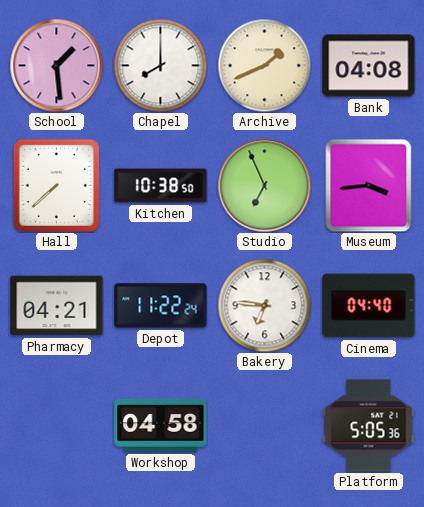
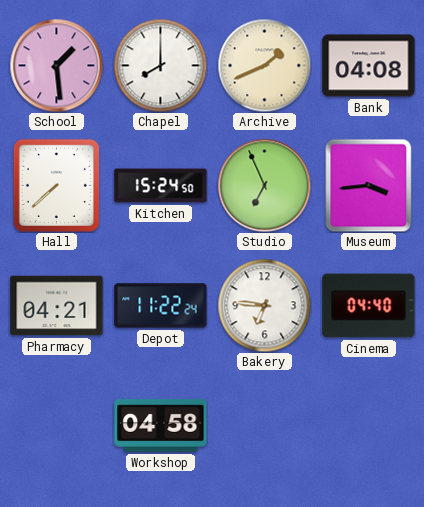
Kitchen: 10:38 -> 15:24 (161, 186)
Platform: 5:05 -> none (369, 426)
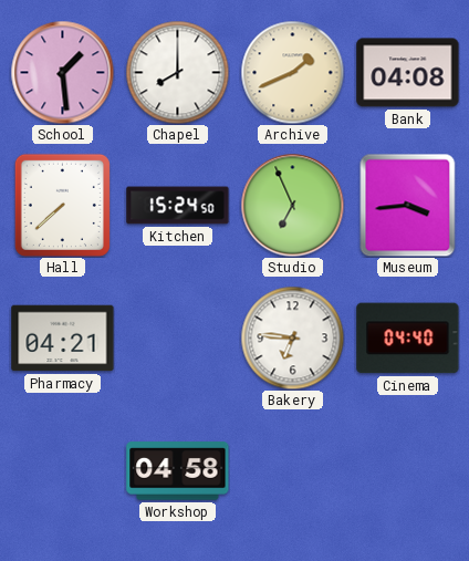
Depot: 11:22 -> none (161, 306)
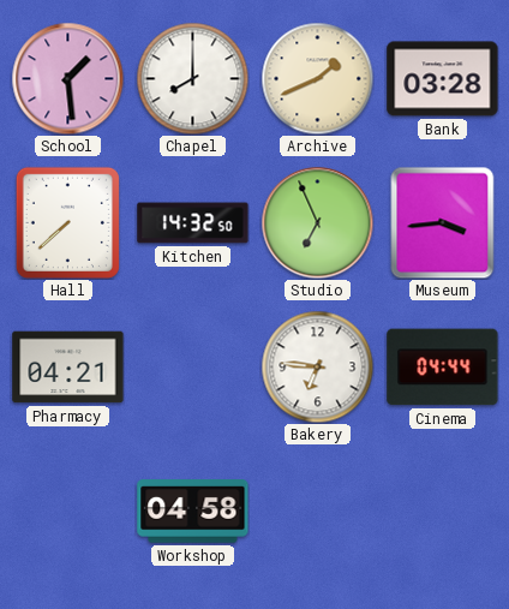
Bank: 04:08 -> 03:28 (443, 79)
Kitchen: 15:24 -> 14:32 (193, 223)
Cinema: 04:40 -> 04:44 (443, 368)
